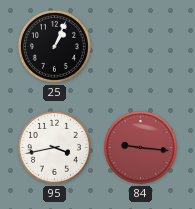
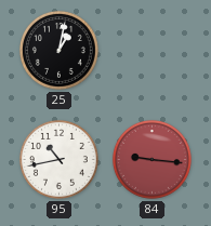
25: 1:04 -> 1:02 (58, 50)
95: 3:43 -> 10:43 (58, 159)
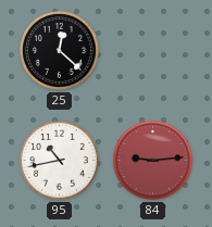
25: 1:02 -> 12:22 (59, 50)
84: 9:16 -> 9:14 (152, 160)
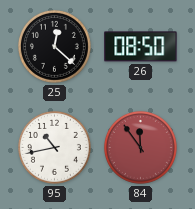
26: none -> 08:50 (141, 47)
84: 9:14 -> 11:54 (140, 147)
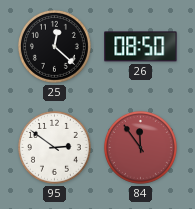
95: 10:43 -> 2:51 (54, 147)
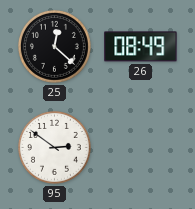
26: 08:50 -> 08:49 (141, 47)
84: 11:54 -> none (140, 147)
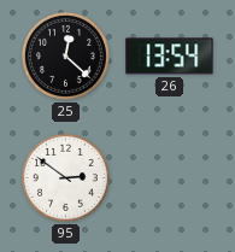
26: 08:49 -> 13:54 (170, 57)
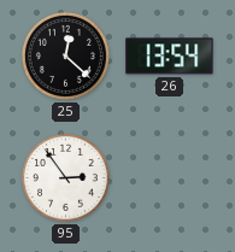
95: 2:51 -> 2:54 (65, 177)
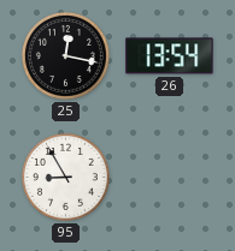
25: 12:22 -> 12:17 (65, 55)
95: 2:54 -> 8:55 (65, 177)
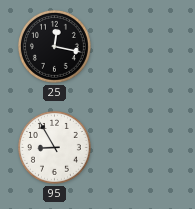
26: 13:54 -> none (170, 56)
